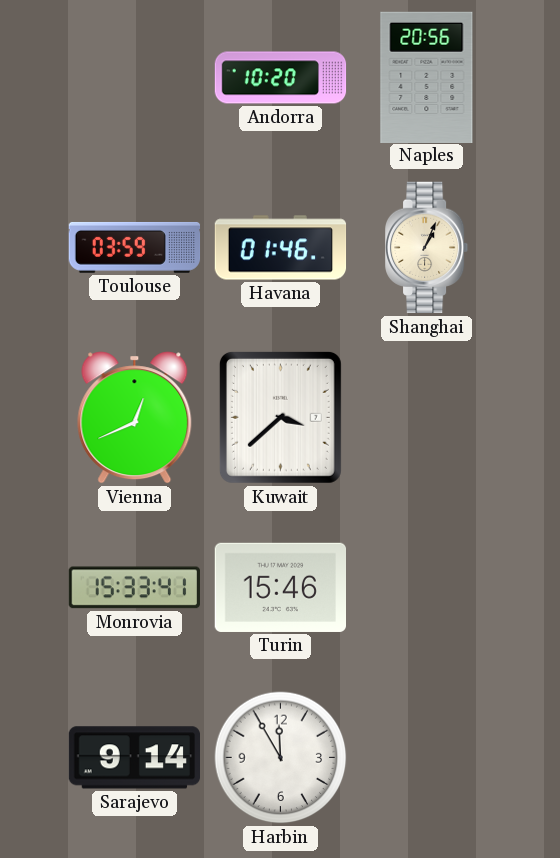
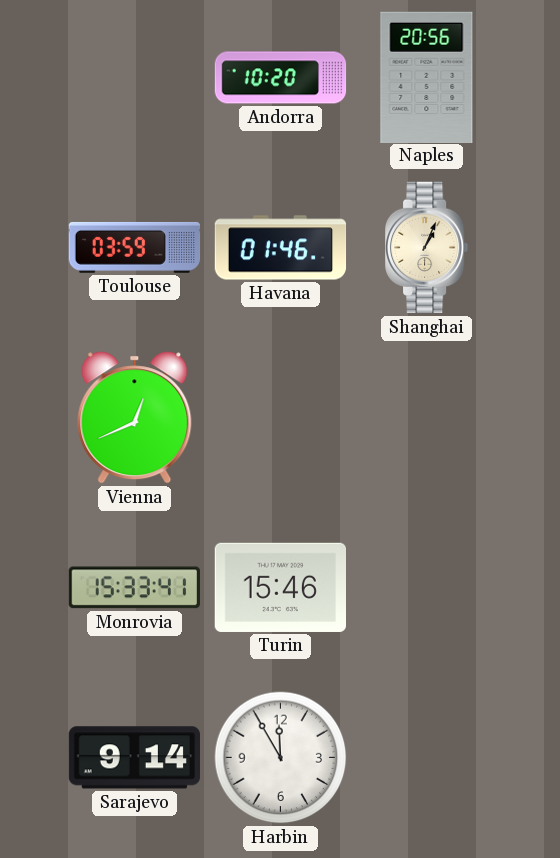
Kuwait: 3:38 -> none (280, 417)
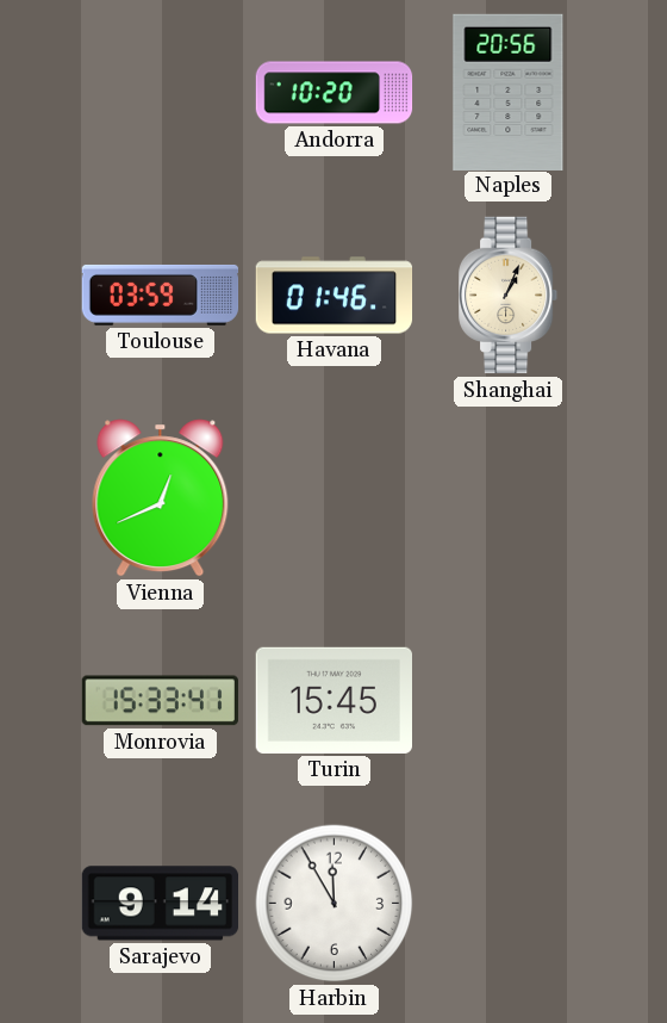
Turin: 15:46 -> 15:45 (333, 700)
